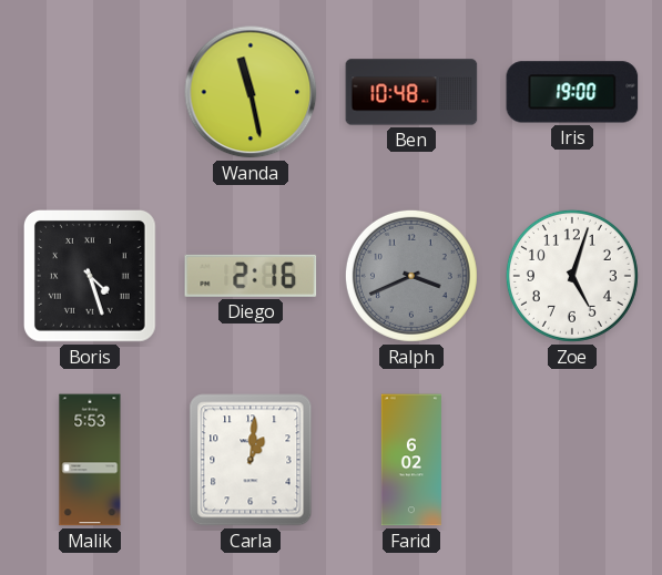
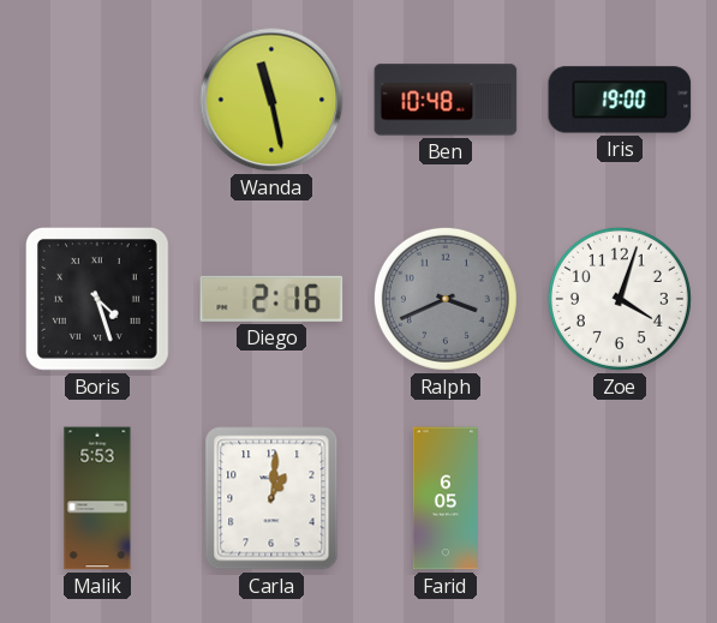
Zoe: 5:03 -> 4:03 (620, 299)
Farid: 6:02 -> 6:05 (446, 498)
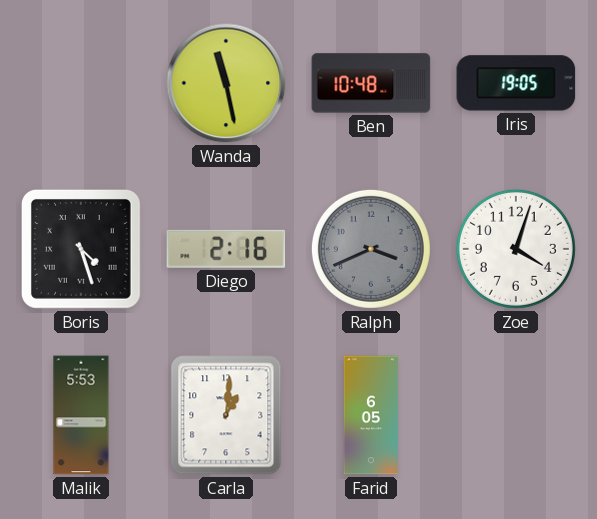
Iris: 19:00 -> 19:05 (516, 83)
